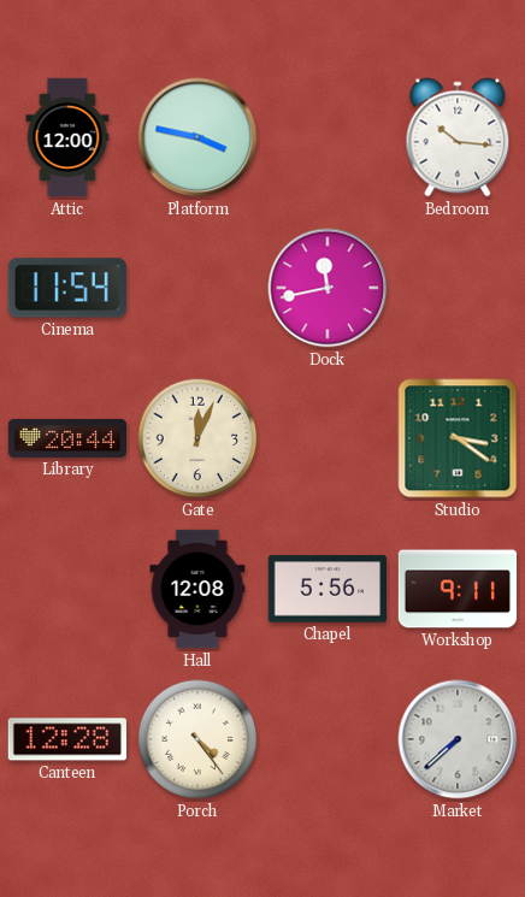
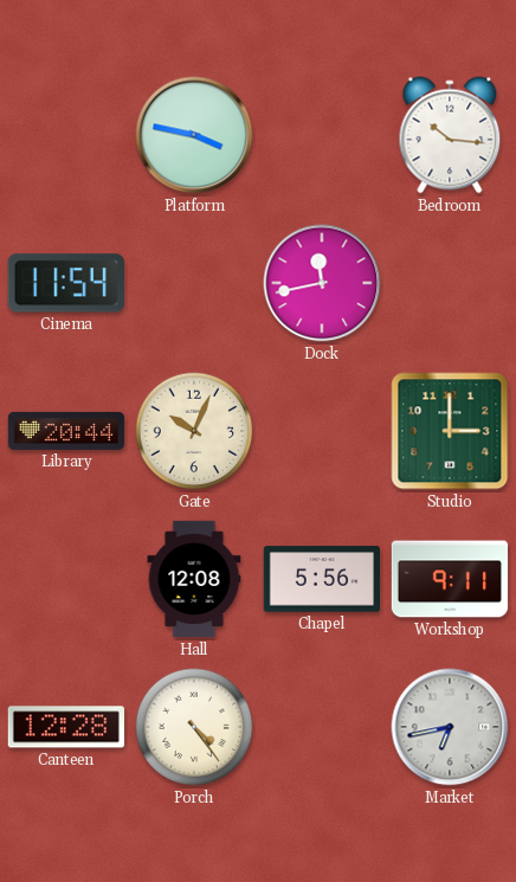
Attic: 12:00 -> none (67, 137)
Gate: 12:04 -> 10:04 (194, 431)
Studio: 3:21 -> 3:00 (450, 431)
Market: 7:38 -> 6:43 (450, 727)
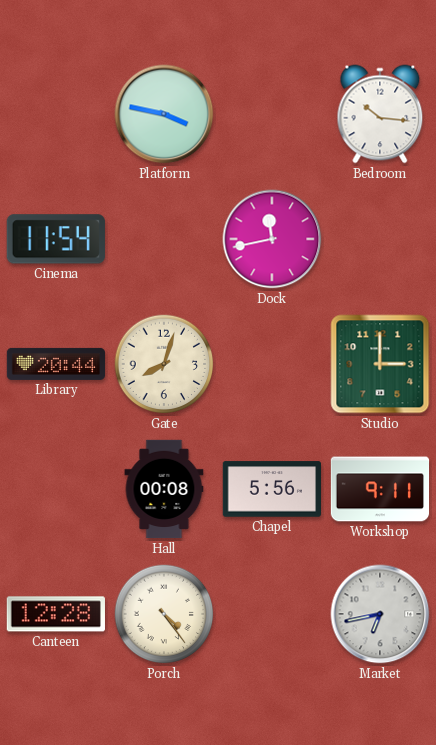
Gate: 10:04 -> 8:03 (164, 364)
Hall: 12:08 -> 00:08 (164, 489)
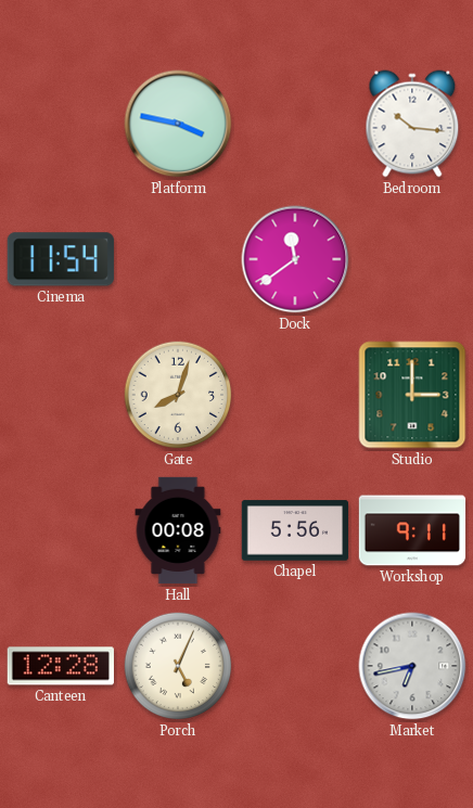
Dock: 11:43 -> 11:39 (295, 259)
Library: 20:44 -> none (56, 364)
Porch: 4:24 -> 5:04 (178, 666)
